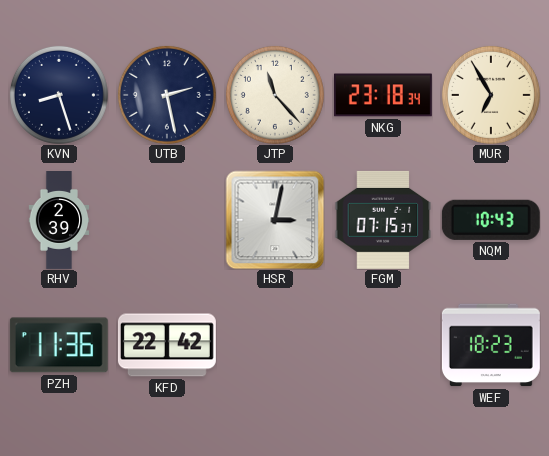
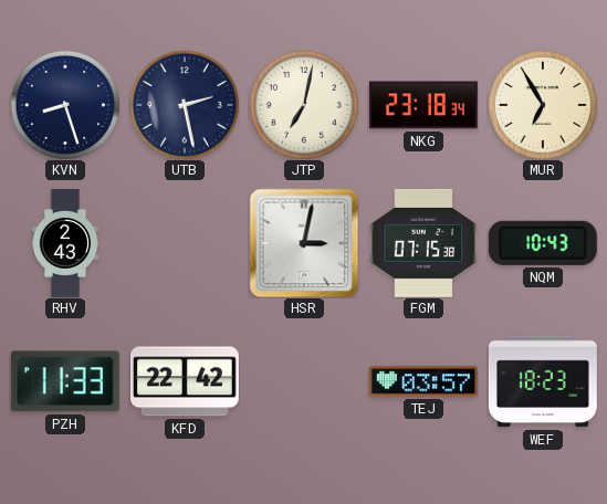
JTP: 11:23 -> 7:02 (304, 105)
RHV: 2:39 -> 2:43 (65, 244)
FGM: 07:15:37 -> 07:15:38 (423, 243)
PZH: 11:36 -> 11:33 (65, 381)
TEJ: none -> 03:57 (423, 381)
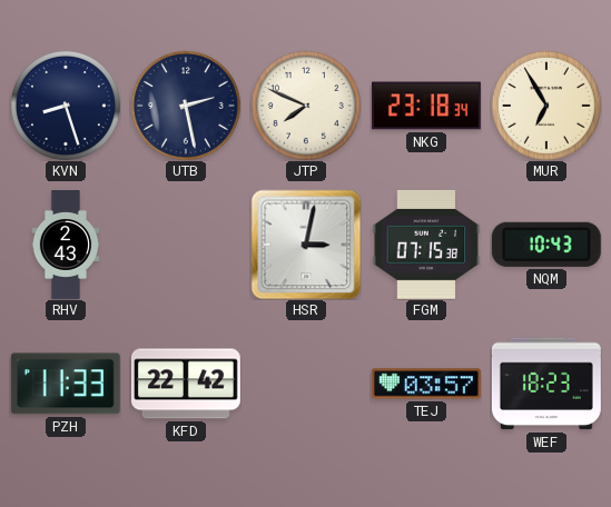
JTP: 7:02 -> 7:49 (306, 106)
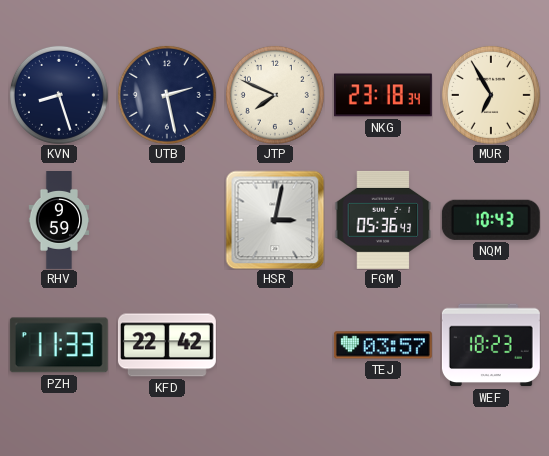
RHV: 2:43 -> 9:59 (59, 221)
FGM: 07:15 -> 05:36 (383, 220)
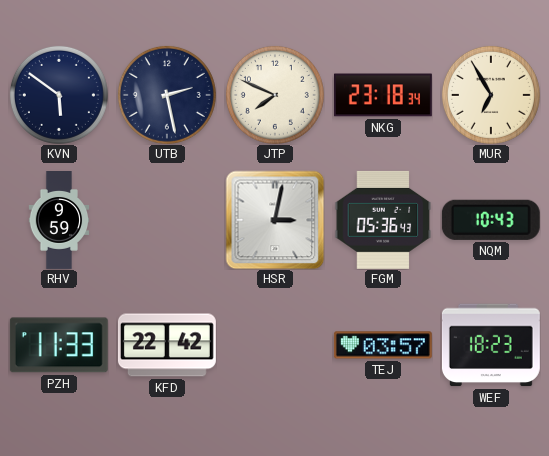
KVN: 8:27 -> 5:51 (59, 95)
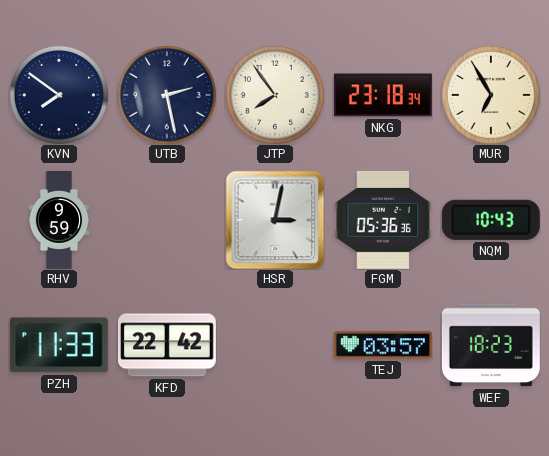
KVN: 5:51 -> 7:51 (59, 95)
JTP: 7:49 -> 7:54 (275, 95)
FGM: 05:36:43 -> 05:36:36 (383, 220)
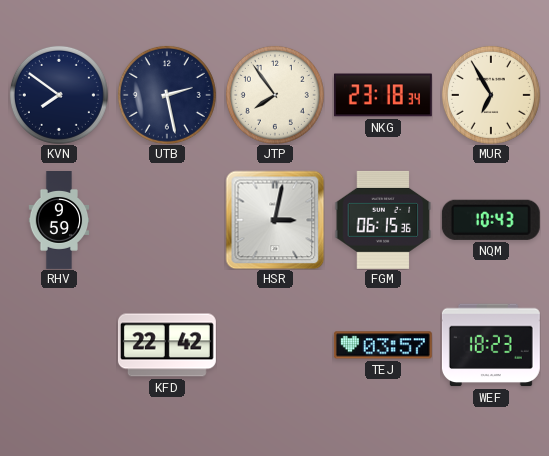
FGM: 05:36 -> 06:15 (383, 220)
PZH: 11:33 -> none (59, 345)
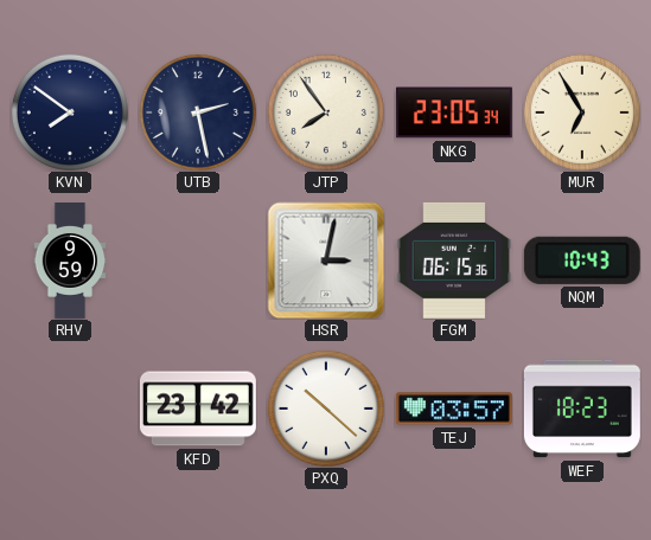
NKG: 23:18 -> 23:05 (454, 112)
KFD: 22:42 -> 23:42 (198, 409)
PXQ: none -> 10:22 (326, 409)
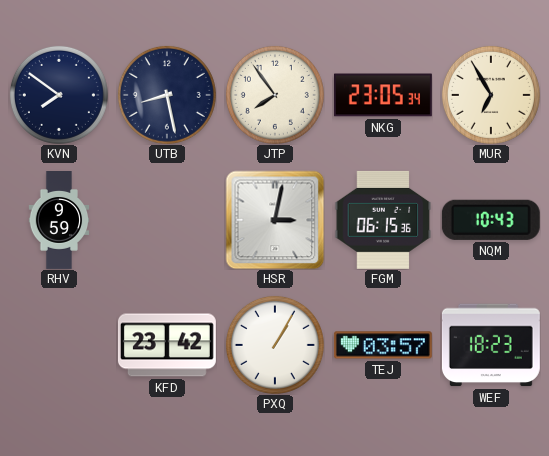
UTB: 2:28 -> 8:28 (167, 95)
PXQ: 10:22 -> 1:05 (275, 345)
